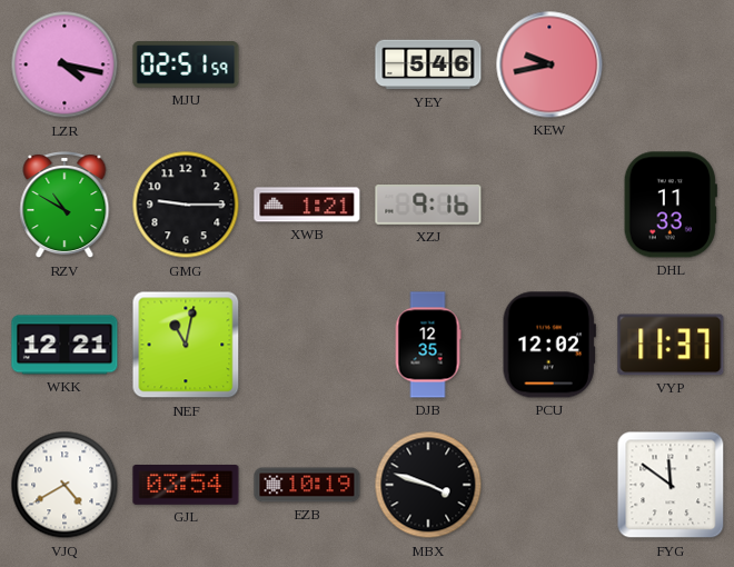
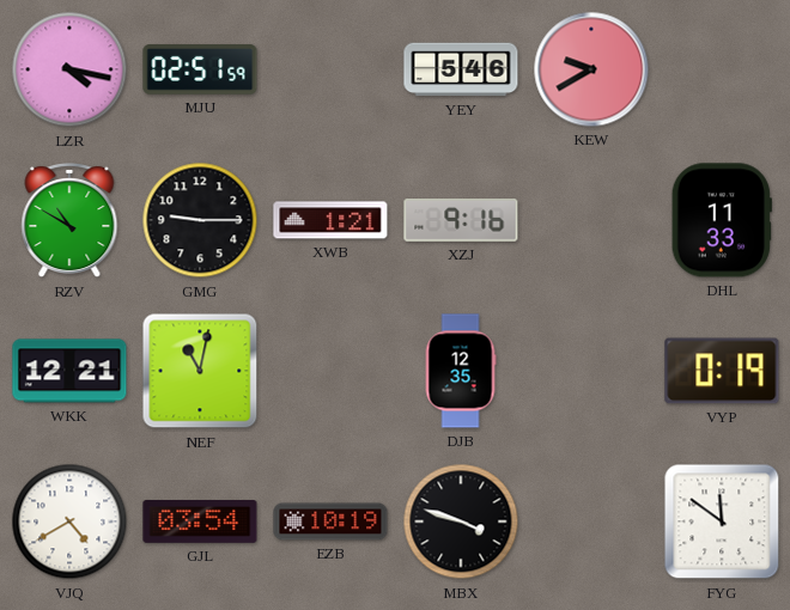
KEW: 9:43 -> 9:40 (591, 69)
PCU: 12:02 -> none (549, 345)
VYP: 11:37 -> 0:19 (722, 371)
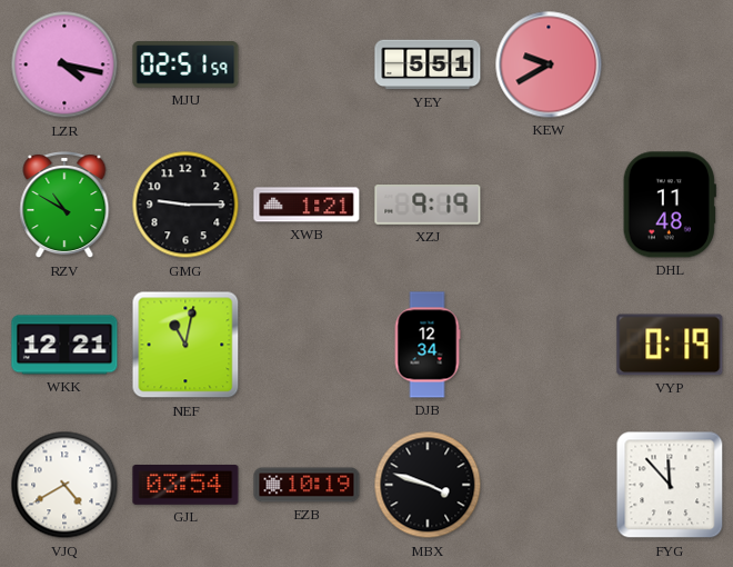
YEY: 5:46 -> 5:51 (428, 64)
XZJ: 9:16 -> 9:19 (428, 206)
DHL: 11:33 -> 11:48 (670, 205)
DJB: 12:35 -> 12:34 (428, 345)
FYG: 11:51 -> 11:53 (670, 485)
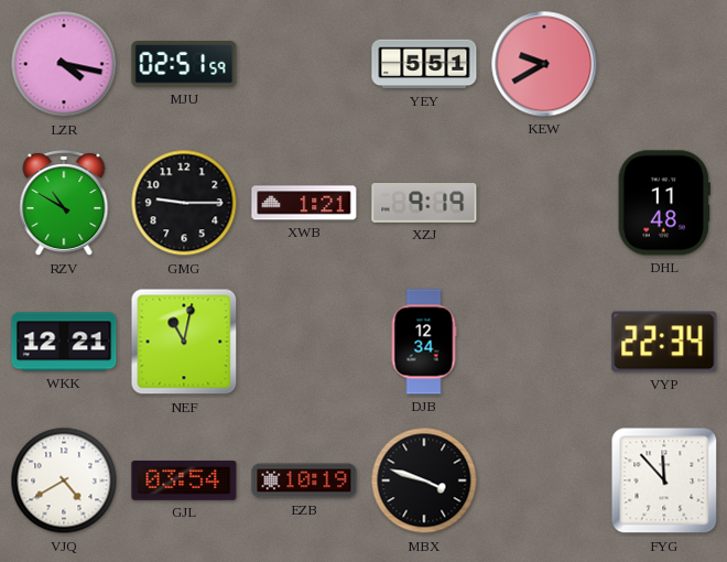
VYP: 0:19 -> 22:34 (664, 342)
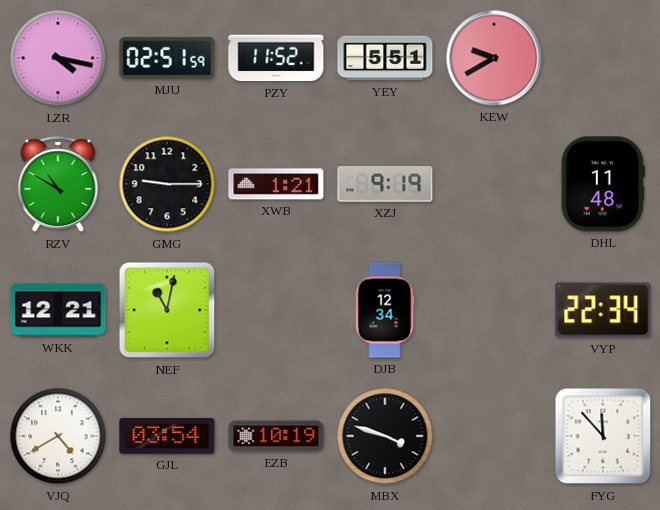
PZY: none -> 11:52 (276, 58)
